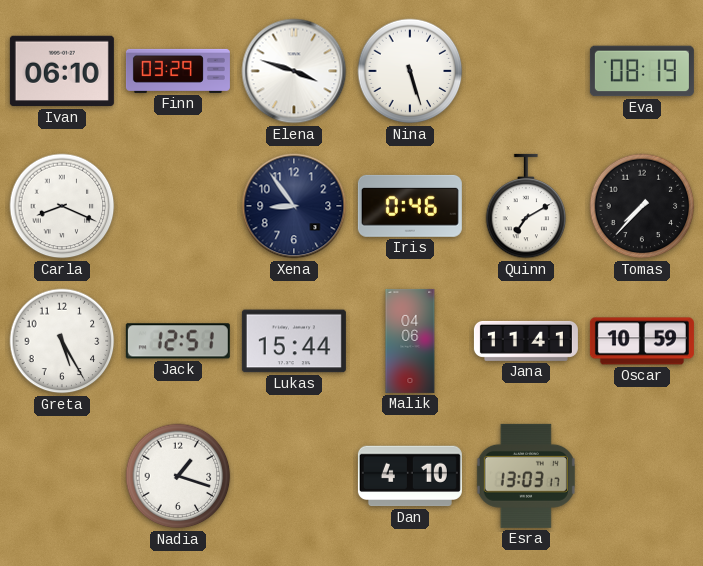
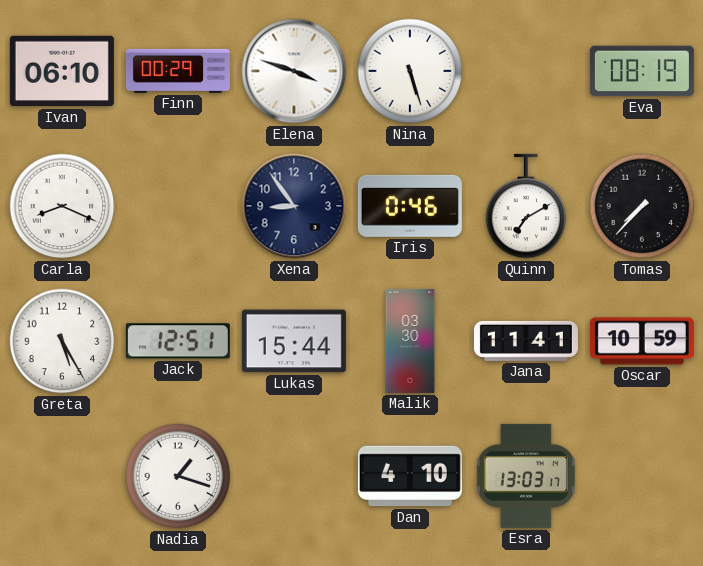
Finn: 03:29 -> 00:29 (178, 71)
Malik: 04:06 -> 03:30 (410, 341)
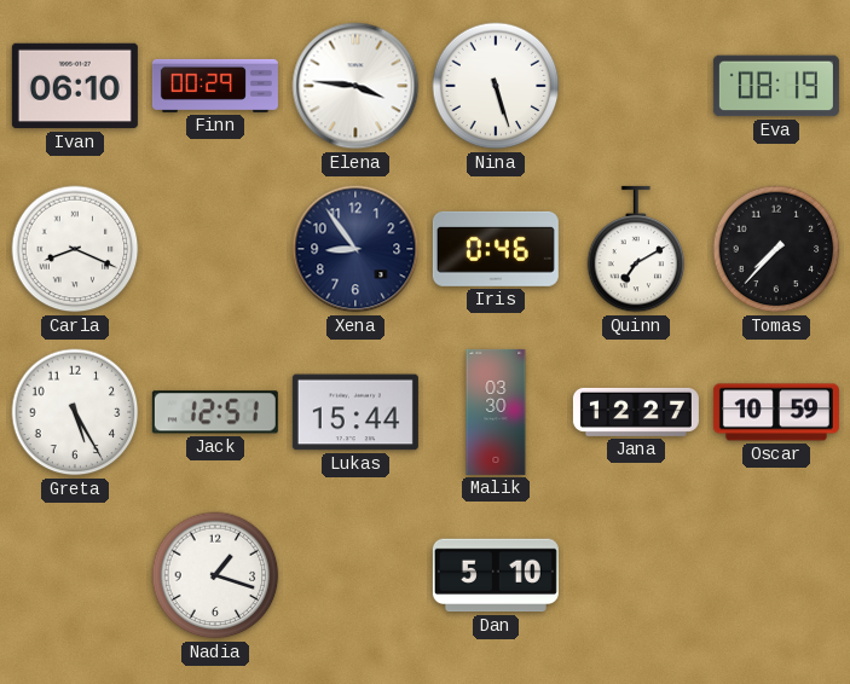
Elena: 3:48 -> 3:46 (355, 86)
Jana: 11:41 -> 12:27 (636, 412)
Dan: 4:10 -> 5:10 (496, 575)
Esra: 13:03 -> none (526, 476)
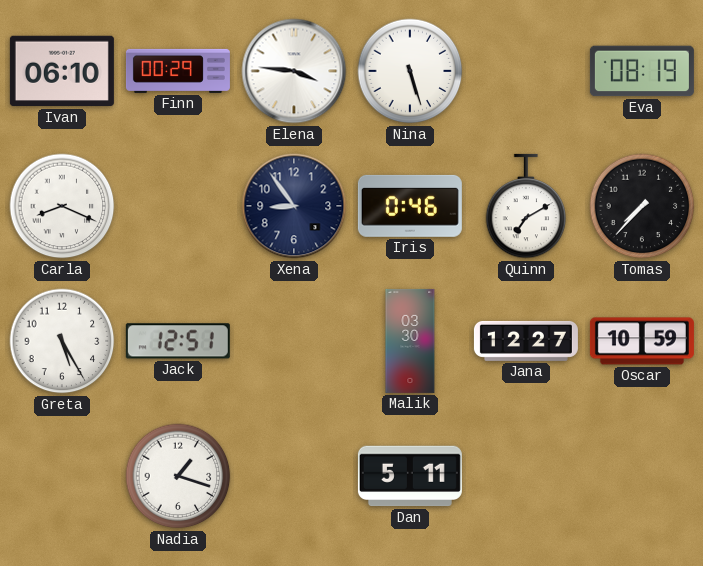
Lukas: 15:44 -> none (355, 412)
Dan: 5:10 -> 5:11 (410, 476)
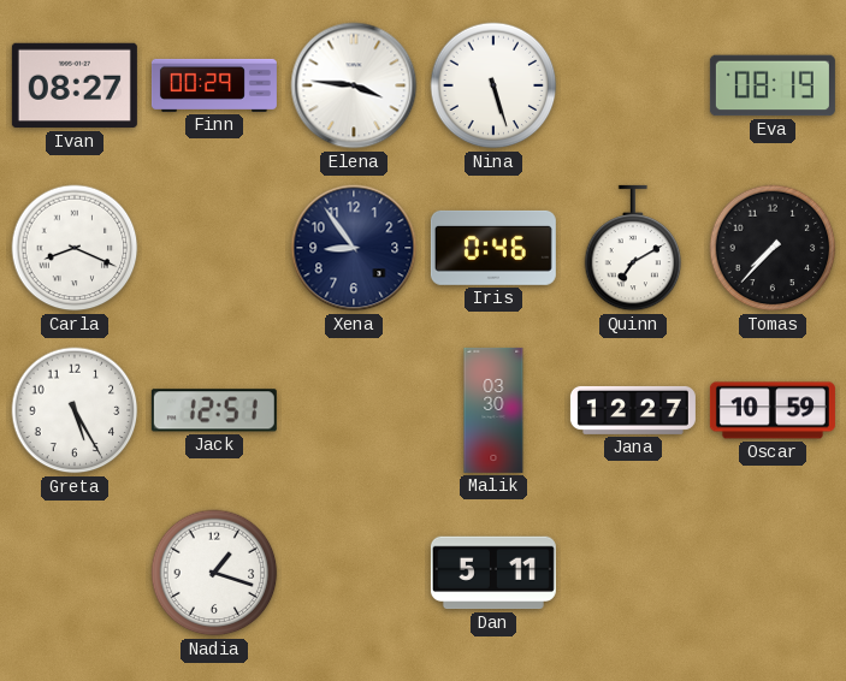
Ivan: 06:10 -> 08:27 (75, 85)
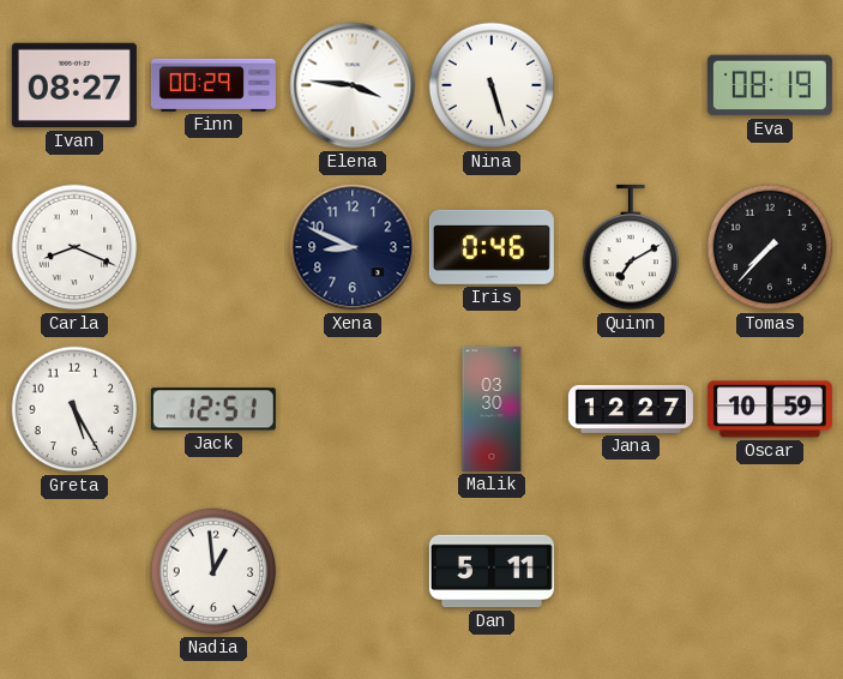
Xena: 8:54 -> 8:49 (353, 247)
Nadia: 1:18 -> 12:59 (213, 571)
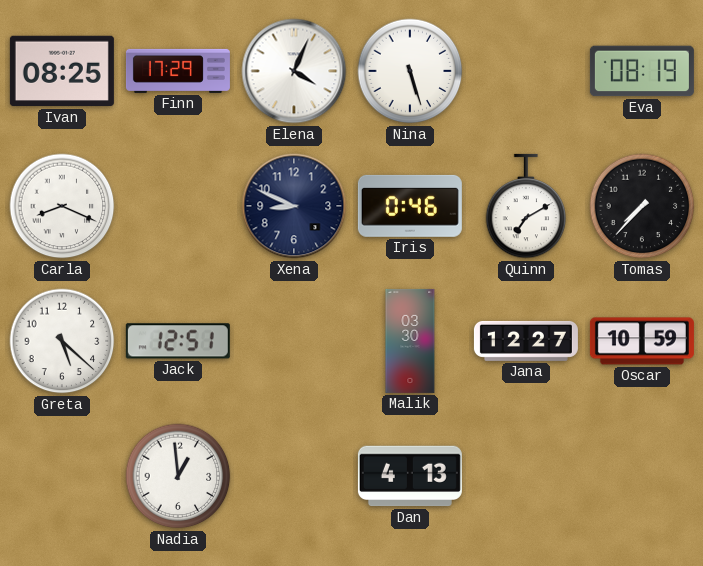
Ivan: 08:27 -> 08:25 (62, 71)
Finn: 00:29 -> 17:29 (178, 71)
Elena: 3:46 -> 4:04 (294, 71)
Greta: 5:25 -> 5:22 (62, 341)
Dan: 5:11 -> 4:13 (410, 476)
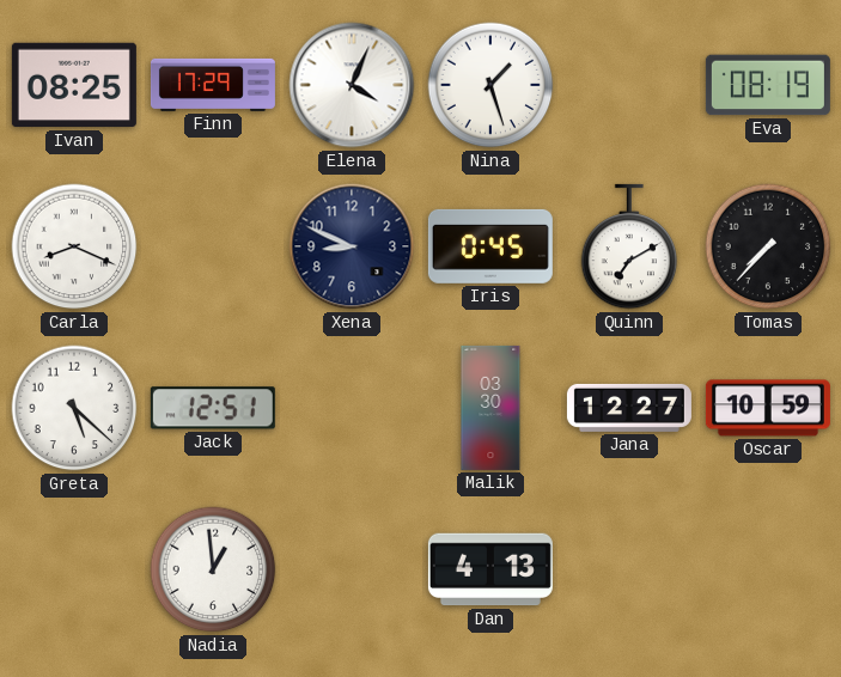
Nina: 5:27 -> 1:27 (490, 85)
Iris: 0:46 -> 0:45 (490, 246)
